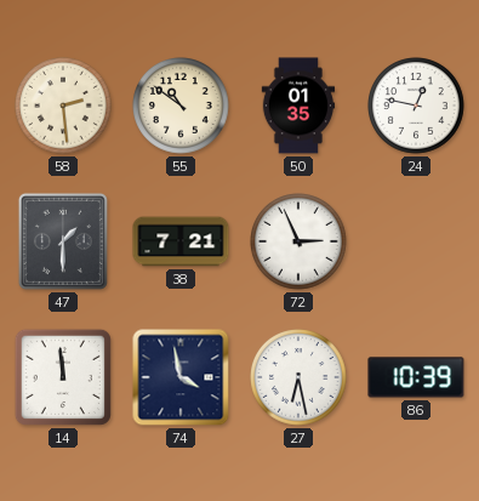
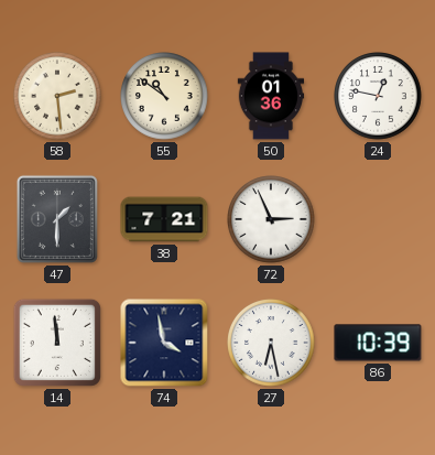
50: 01:35 -> 01:36 (271, 96)
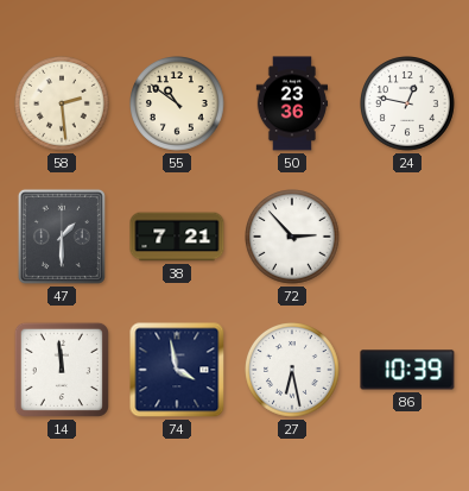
50: 01:36 -> 23:36 (292, 103)
72: 2:56 -> 2:53 (293, 238)
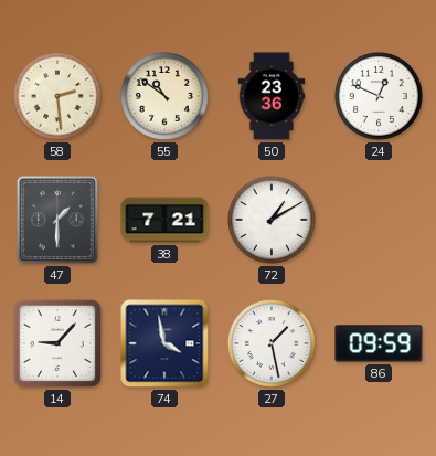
24: 12:47 -> 12:49 (380, 97)
72: 2:53 -> 1:10 (273, 221)
14: 11:59 -> 9:07 (57, 343)
27: 6:28 -> 1:28 (273, 344)
86: 10:39 -> 09:59 (379, 343)
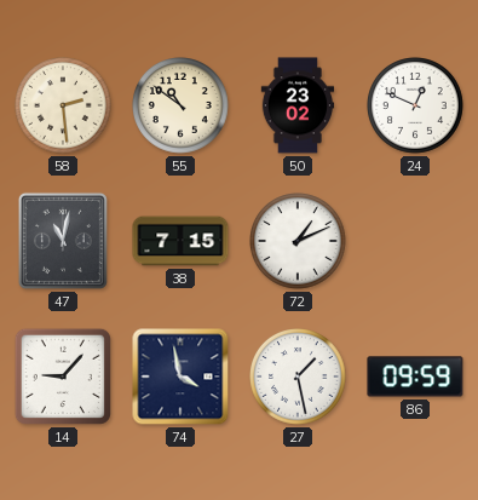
50: 23:36 -> 23:02 (298, 105)
47: 1:30 -> 11:02 (63, 241)
38: 7:21 -> 7:15 (180, 241)
72: 1:10 -> 1:11 (299, 242)
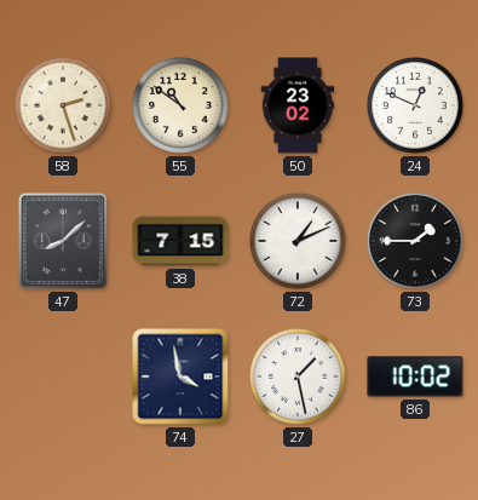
58: 2:29 -> 2:27 (64, 107)
47: 11:02 -> 8:08 (63, 241)
73: none -> 1:45 (416, 242)
14: 9:07 -> none (63, 377)
86: 09:59 -> 10:02 (415, 377)
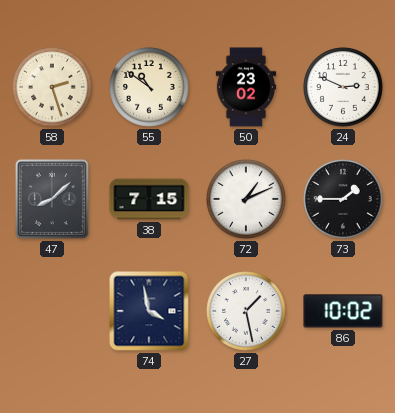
24: 12:49 -> 2:49 (344, 88)
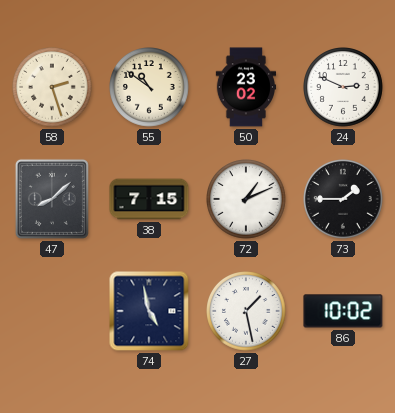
74: 3:58 -> 4:58 (149, 311)
